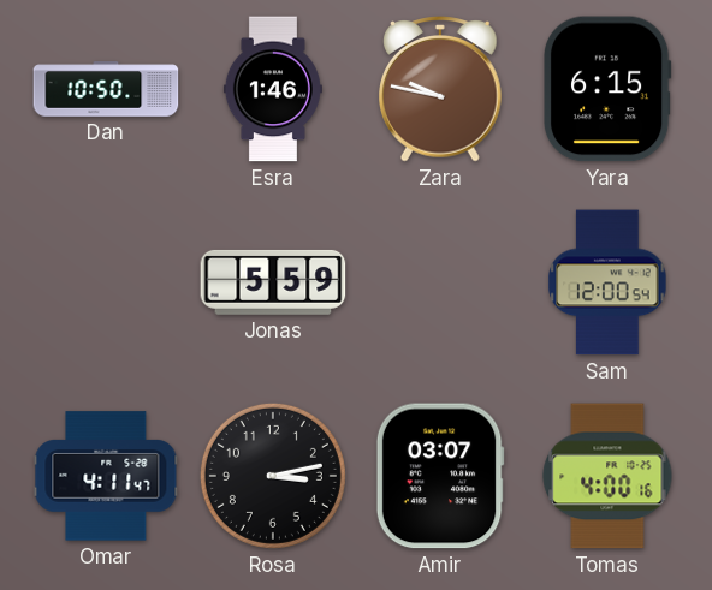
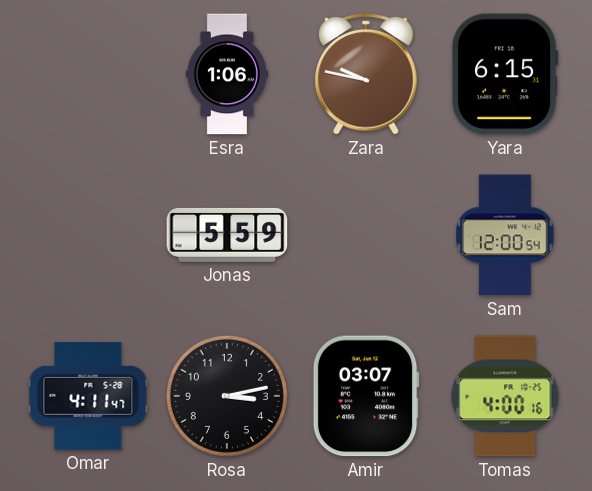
Dan: 10:50 -> none (106, 89)
Esra: 1:46 -> 1:06 (227, 74)
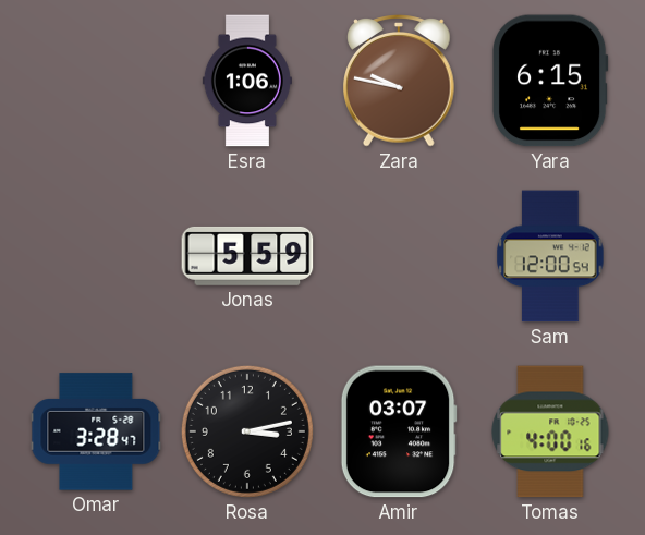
Omar: 4:11 -> 3:28 (96, 431)
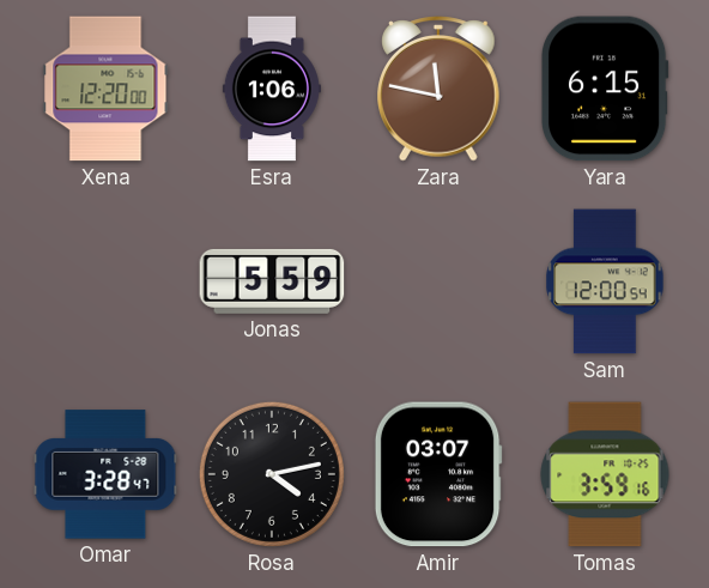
Xena: none -> 12:20 (105, 89)
Zara: 9:47 -> 11:47 (440, 89)
Rosa: 3:13 -> 4:13 (272, 474)
Tomas: 4:00 -> 3:59 (605, 474)
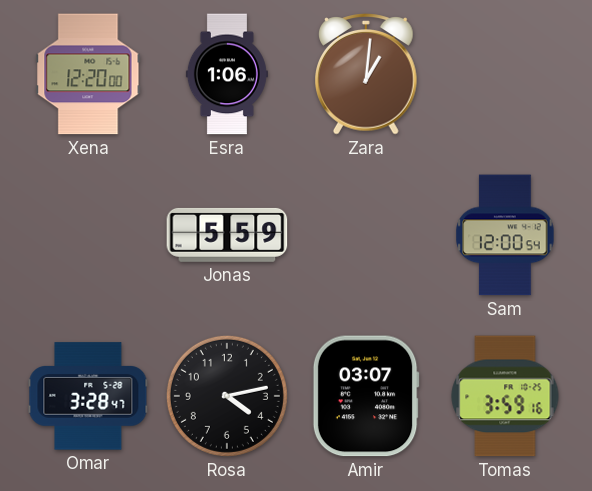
Zara: 11:47 -> 1:01 (367, 74)
Yara: 6:15 -> none (605, 89)
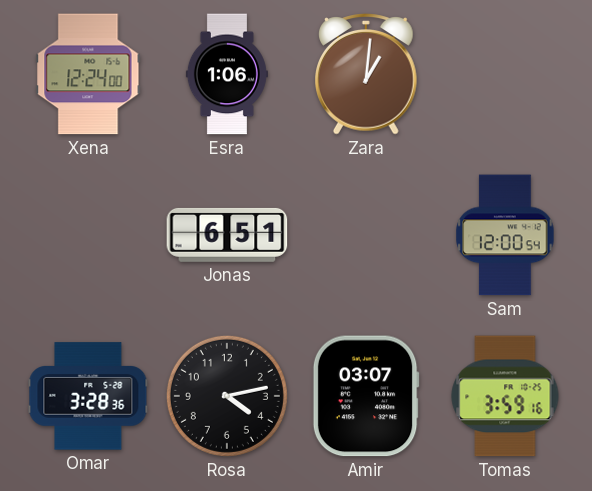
Xena: 12:20 -> 12:24 (88, 74)
Jonas: 5:59 -> 6:51 (227, 235)
Omar: 3:28:47 -> 3:28:36 (88, 396)
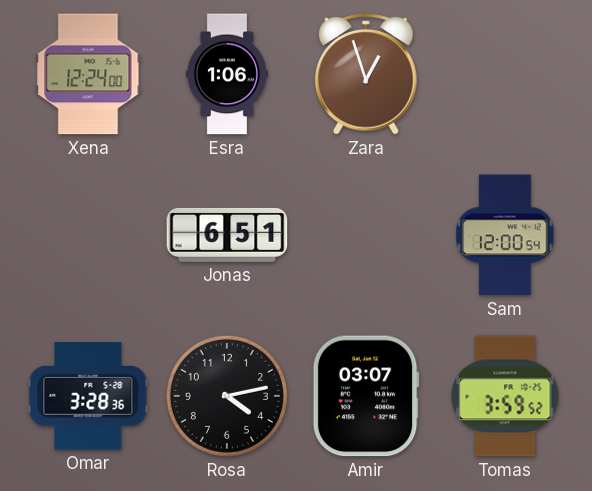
Zara: 1:01 -> 12:57 (367, 74)
Tomas: 3:59:16 -> 3:59:52 (505, 396)
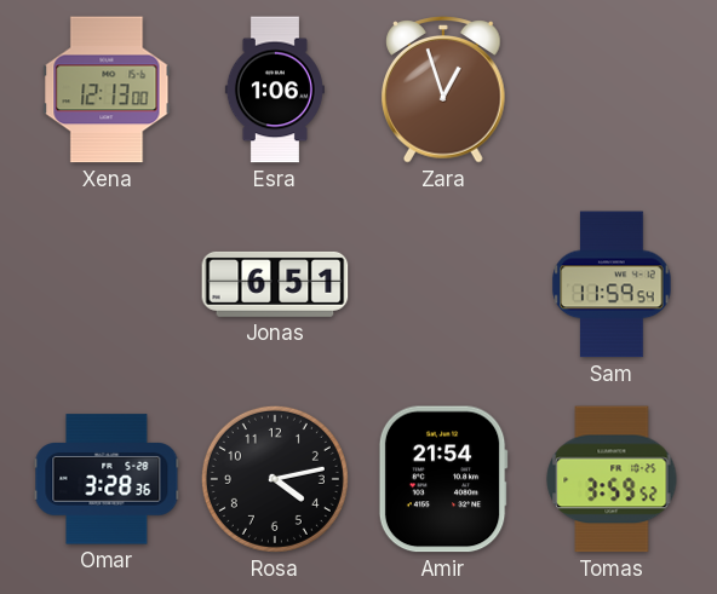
Xena: 12:24 -> 12:13 (107, 90)
Sam: 12:00 -> 11:59 (612, 284)
Amir: 03:07 -> 21:54 (443, 479)
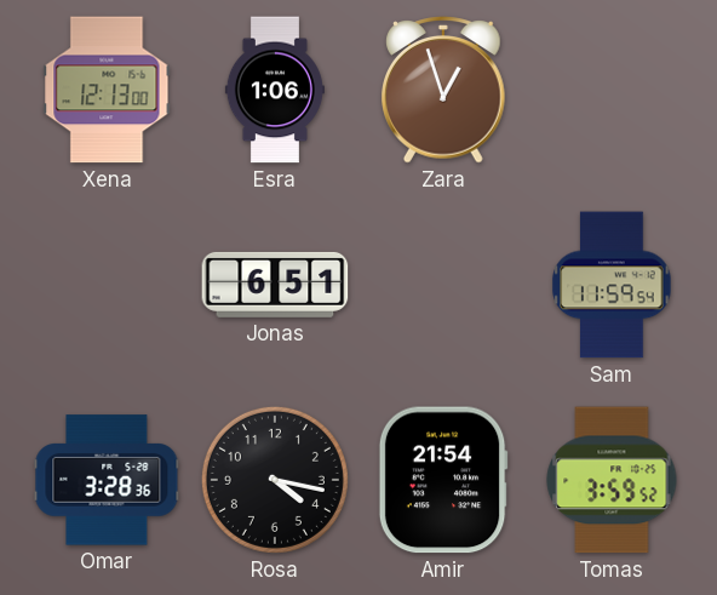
Rosa: 4:13 -> 4:17 (275, 480)
